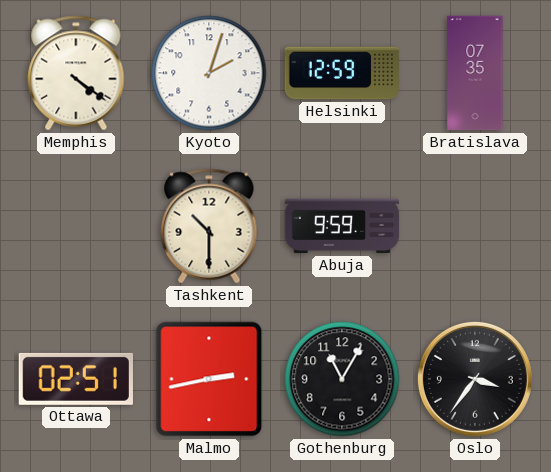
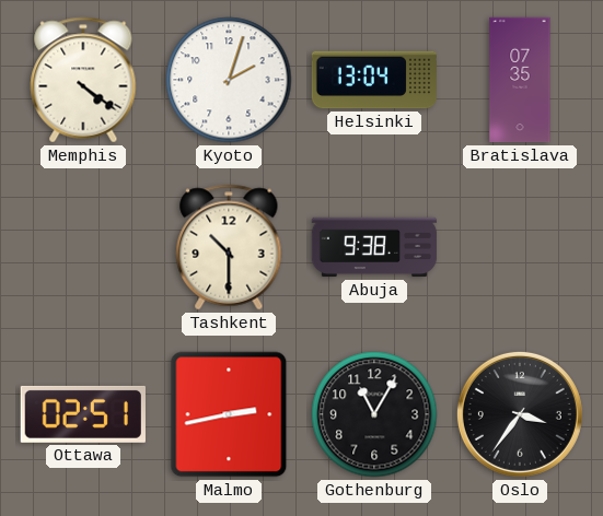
Helsinki: 12:59 -> 13:04 (373, 80)
Abuja: 9:59 -> 9:38 (374, 247)
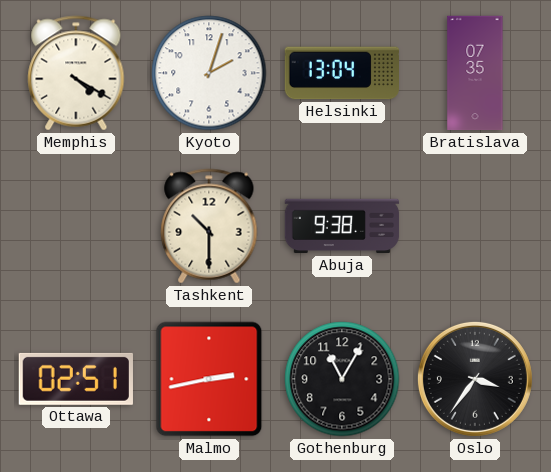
Memphis: 4:21 -> 4:20 (76, 73)
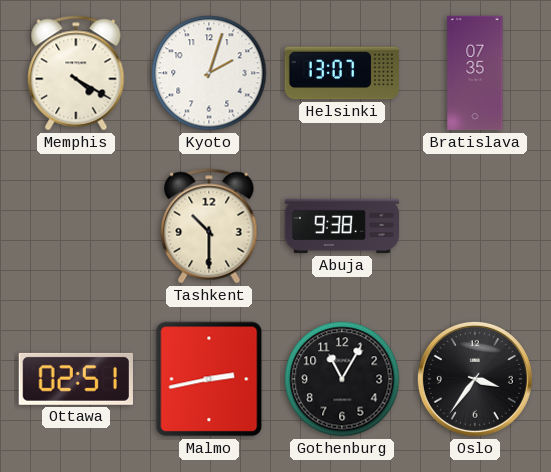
Helsinki: 13:04 -> 13:07 (341, 73)
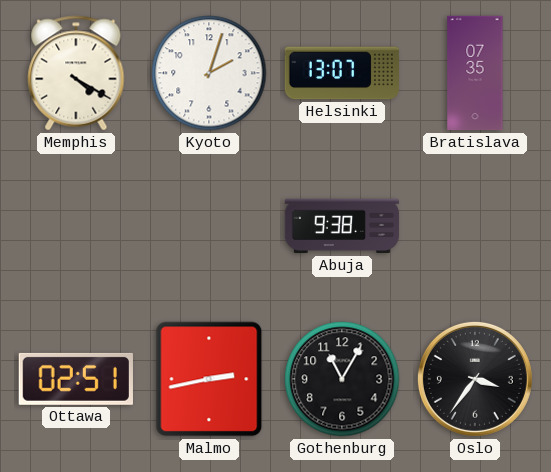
Tashkent: 10:30 -> none (209, 226)
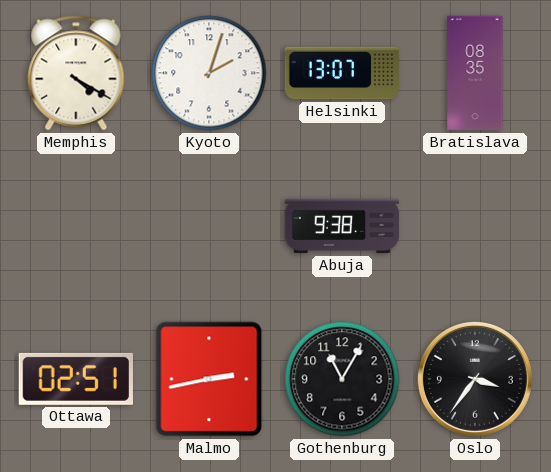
Bratislava: 07:35 -> 08:35 (475, 73)
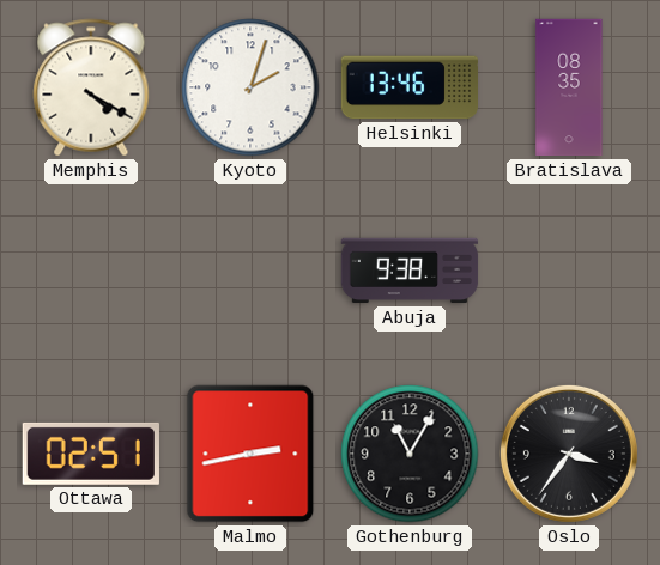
Helsinki: 13:07 -> 13:46 (408, 87)
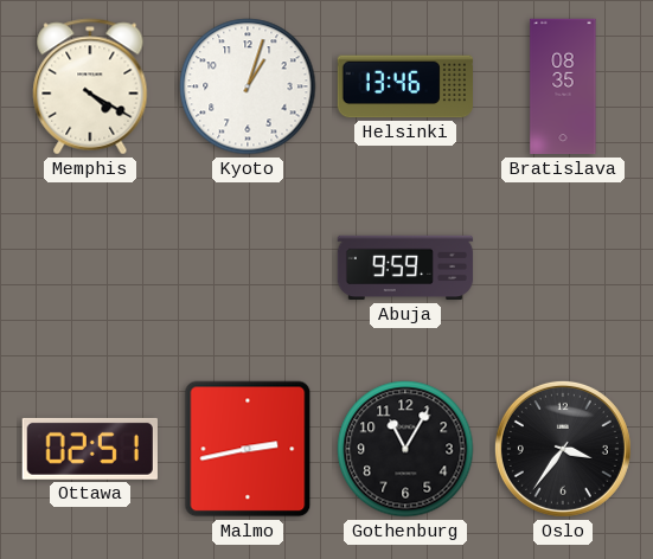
Kyoto: 2:03 -> 1:03 (248, 86)
Abuja: 9:38 -> 9:59 (405, 268)
